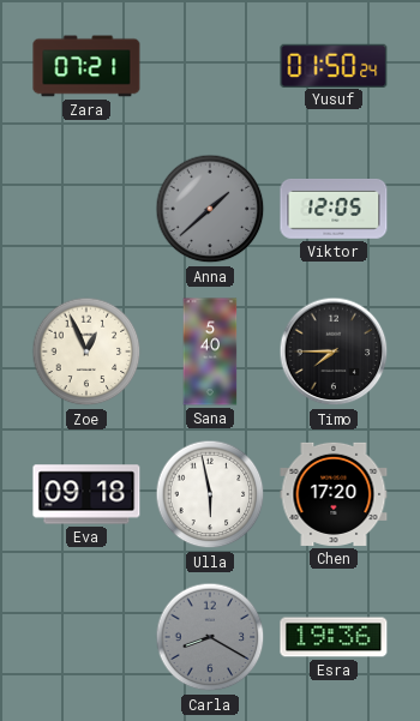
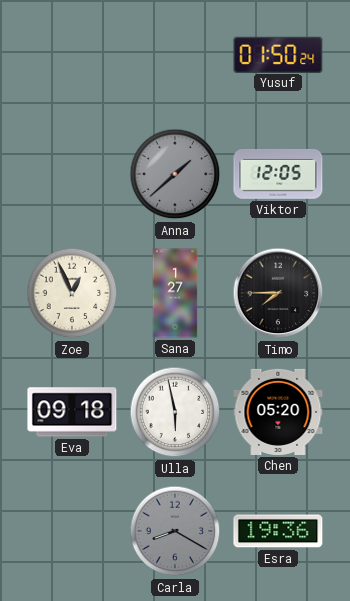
Zara: 07:21 -> none (86, 66)
Sana: 5:40 -> 1:27 (175, 293)
Chen: 17:20 -> 05:20 (278, 412)
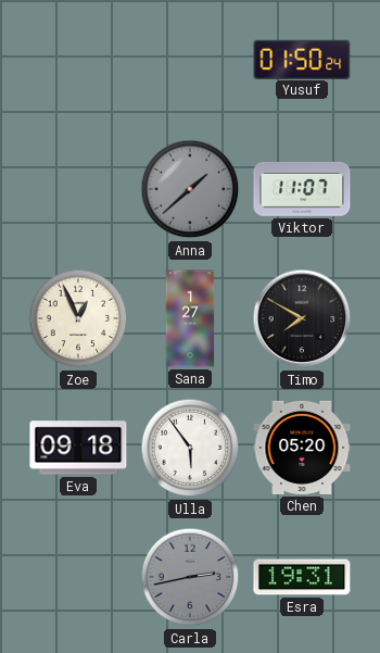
Viktor: 12:05 -> 11:07 (302, 190)
Timo: 7:45 -> 7:50 (302, 318)
Ulla: 5:58 -> 5:54 (190, 448)
Carla: 8:20 -> 2:43 (190, 577)
Esra: 19:36 -> 19:31 (302, 577)
